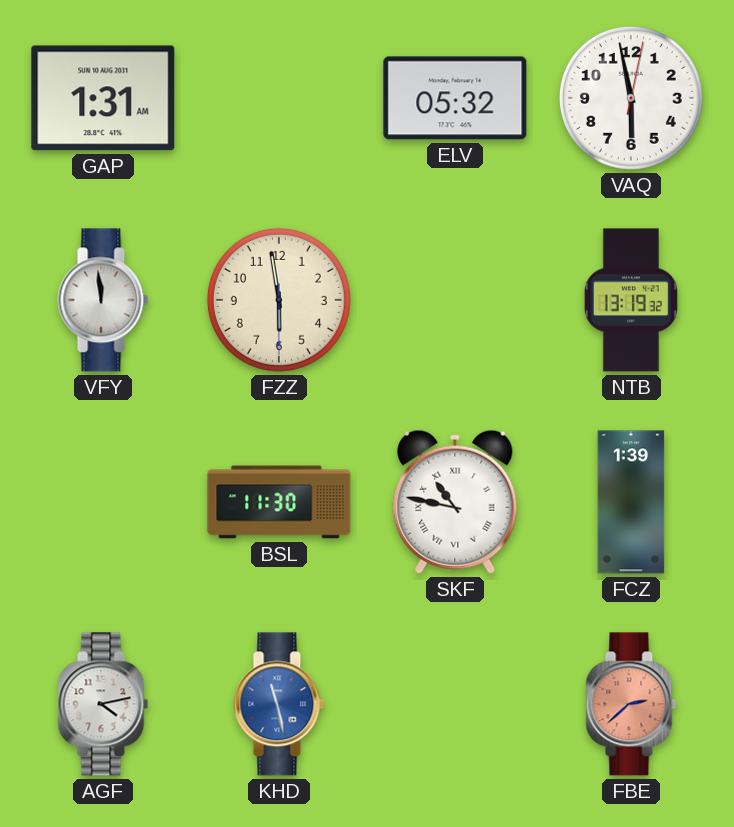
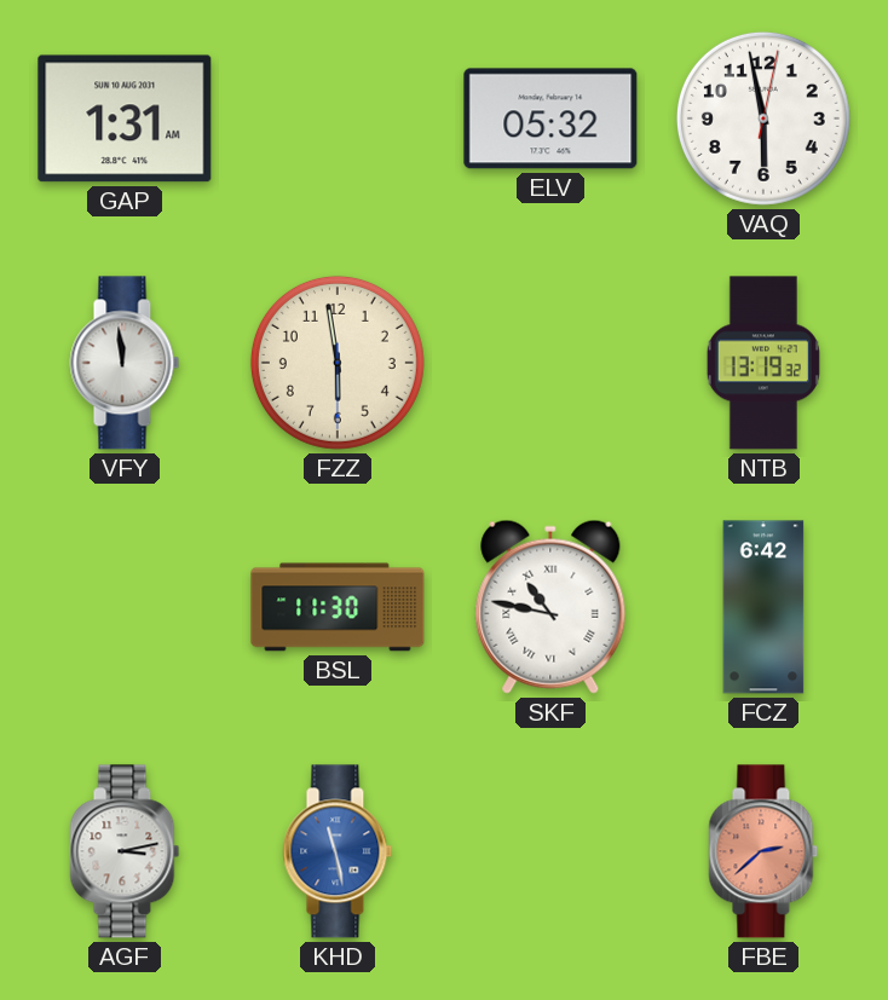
FCZ: 1:39 -> 6:42 (763, 607)
AGF: 4:13 -> 3:13 (125, 851)
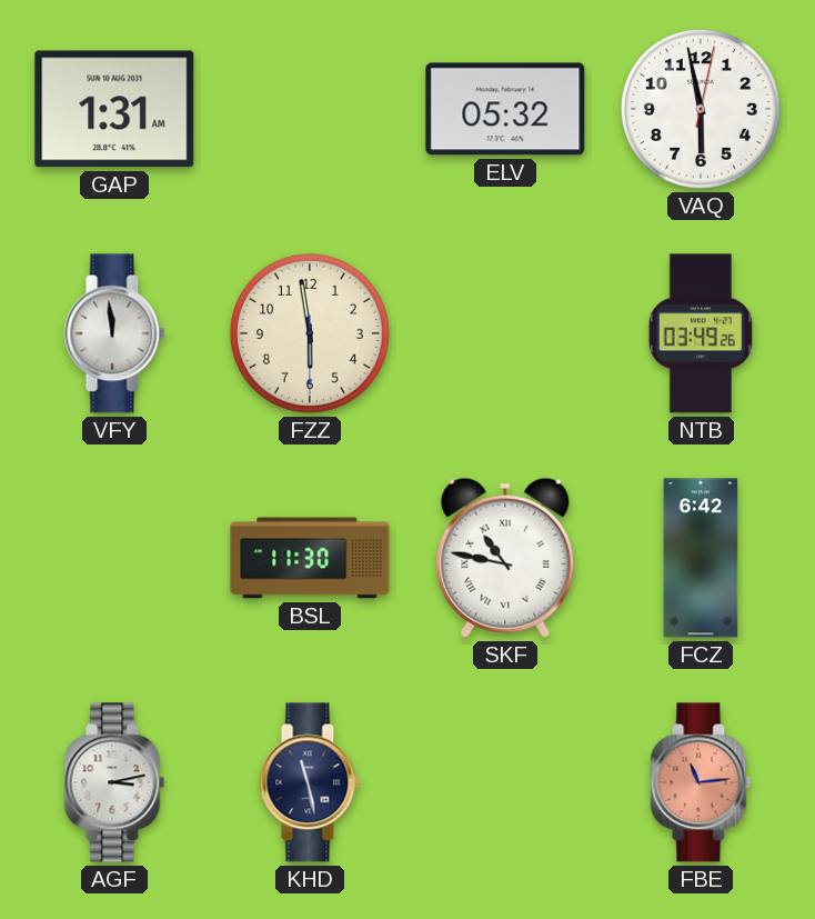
NTB: 13:19 -> 03:49 (701, 333)
KHD dial: blue -> navy (310, 782)
FBE: 2:38 -> 11:14 (701, 782)
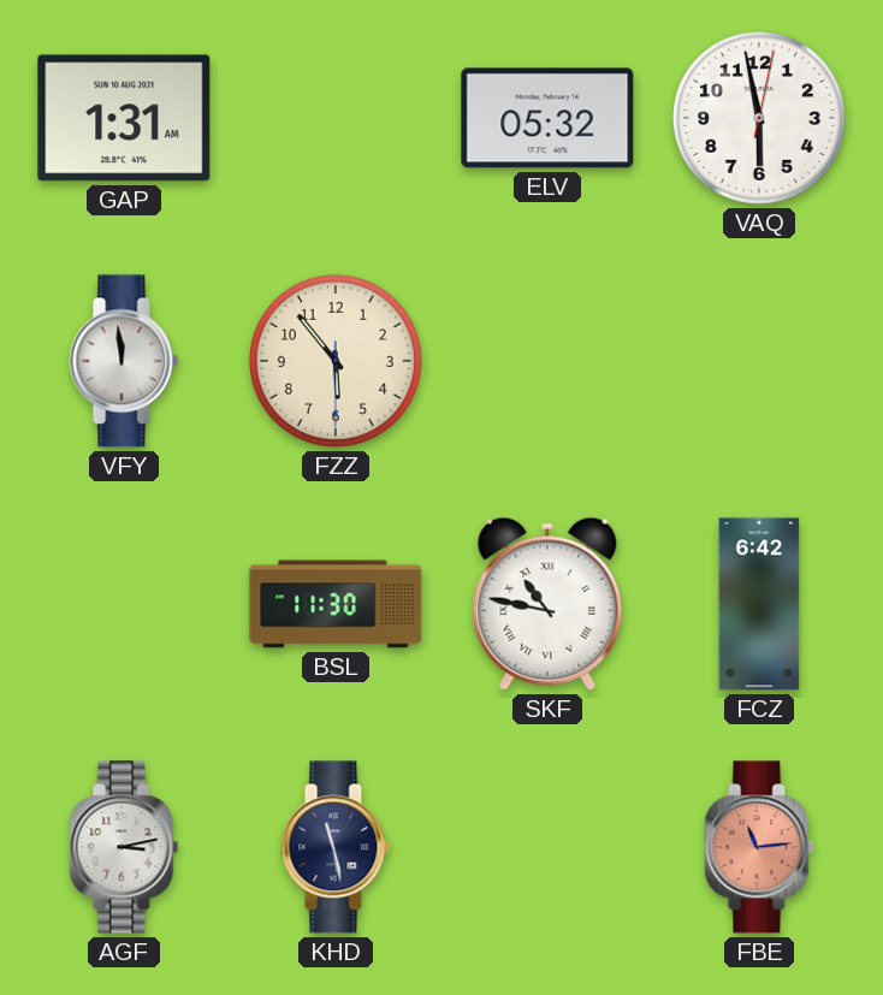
FZZ: 5:58 -> 5:53 (336, 361)
NTB: 03:49 -> none (701, 333)
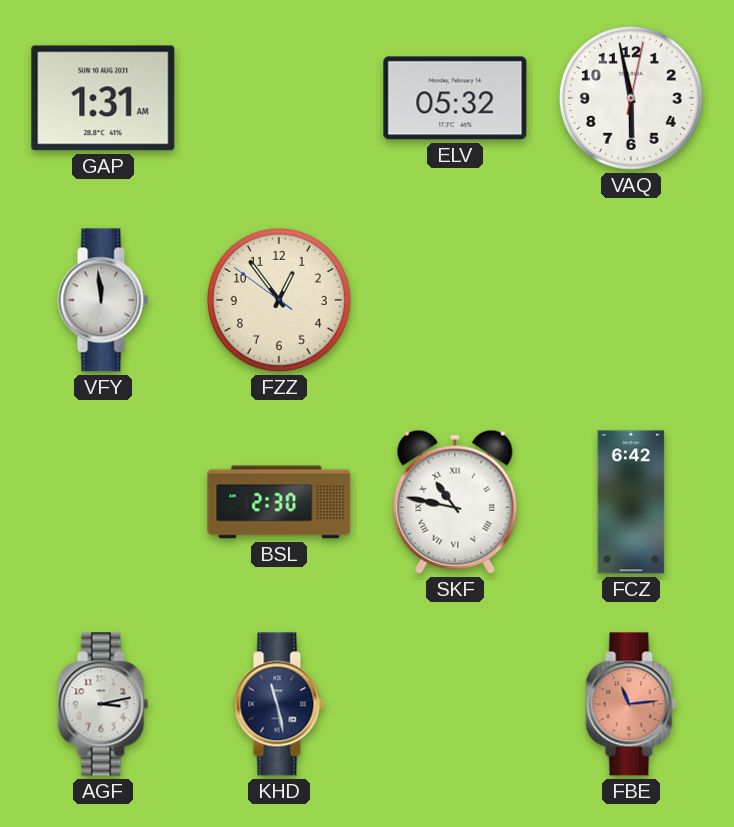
FZZ: 5:53 -> 12:53 (279, 300)
BSL: 11:30 -> 2:30 (279, 502)
